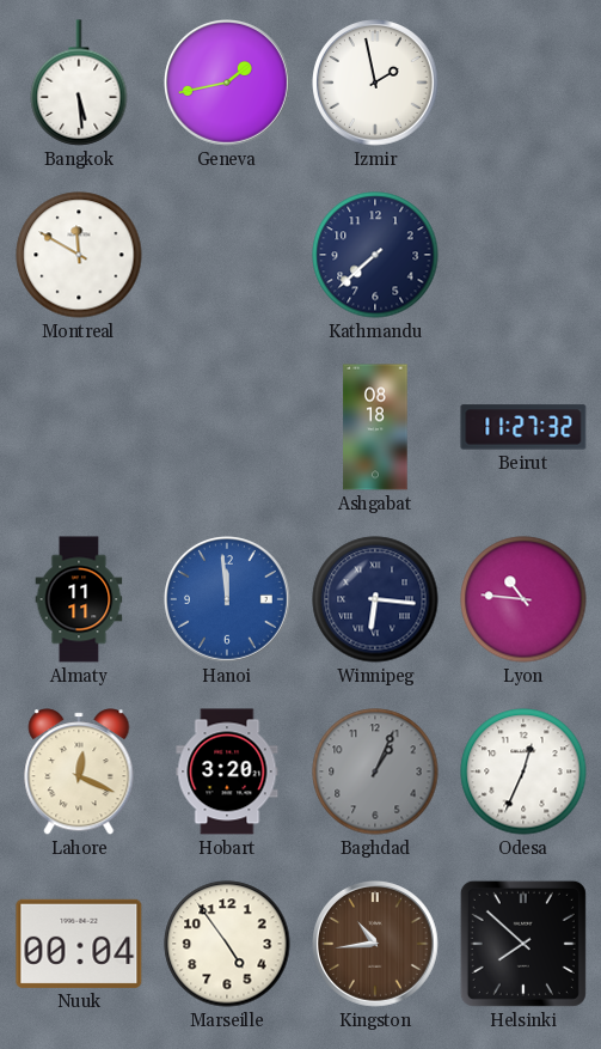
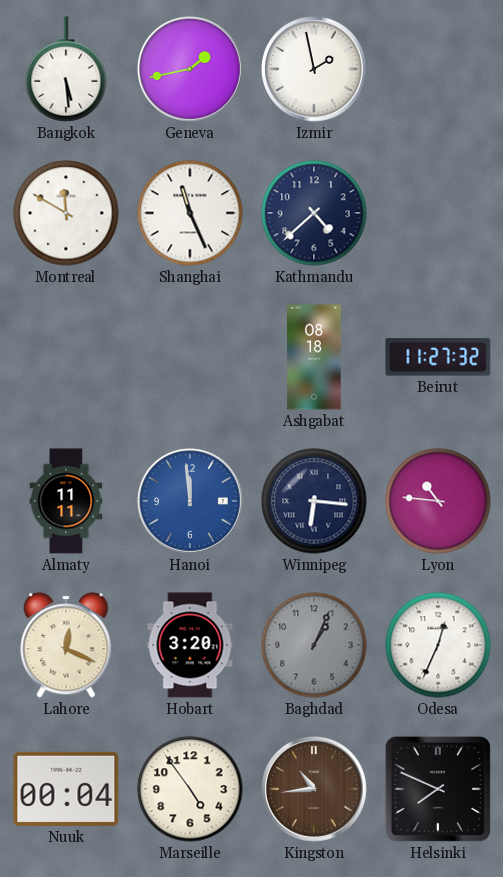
Shanghai: none -> 11:26 (190, 213)
Kathmandu: 7:38 -> 4:38 (314, 213)
Helsinki: 7:52 -> 7:49 (438, 789)
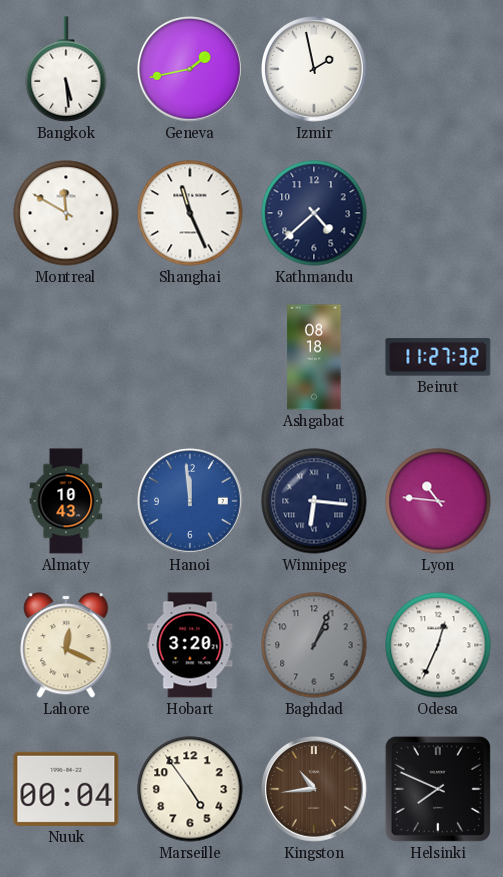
Almaty: 11:11 -> 10:43 (66, 501)
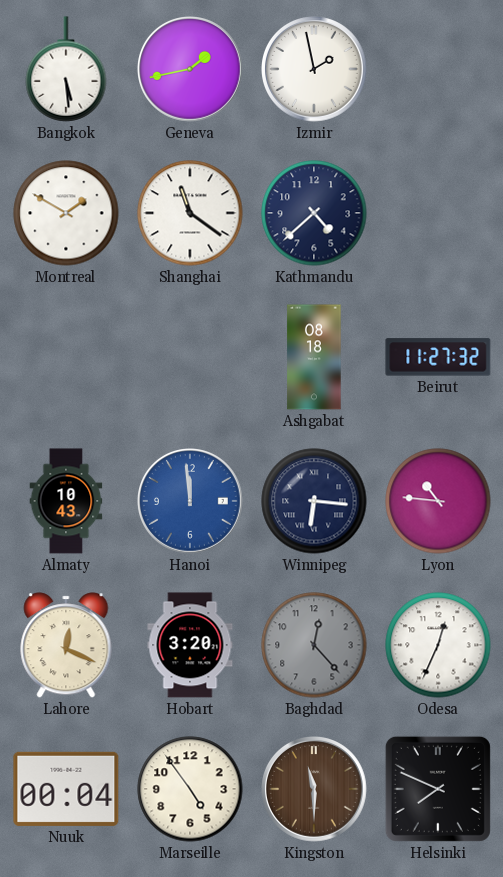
Montreal: 11:50 -> 1:50 (66, 213)
Shanghai: 11:26 -> 11:21 (190, 213)
Baghdad: 1:04 -> 12:23 (314, 645)
Kingston: 10:44 -> 11:30 (315, 790)
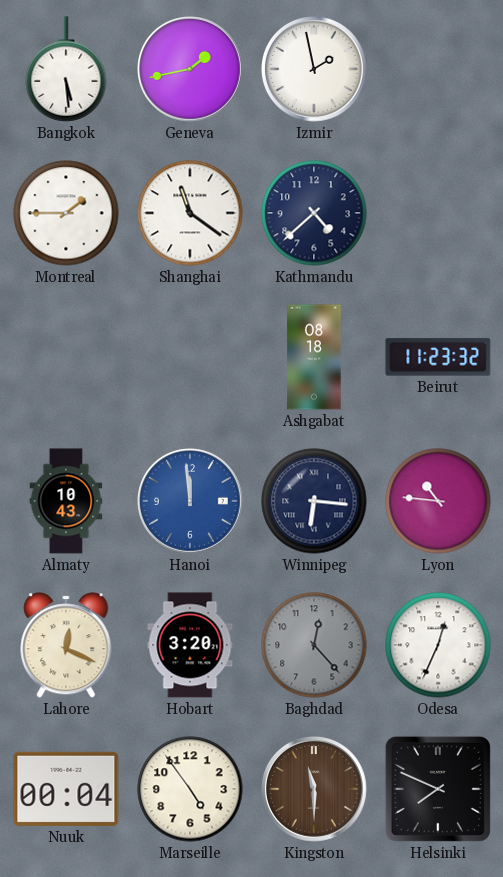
Montreal: 1:50 -> 1:45 (66, 213)
Beirut: 11:27 -> 11:23 (438, 357)
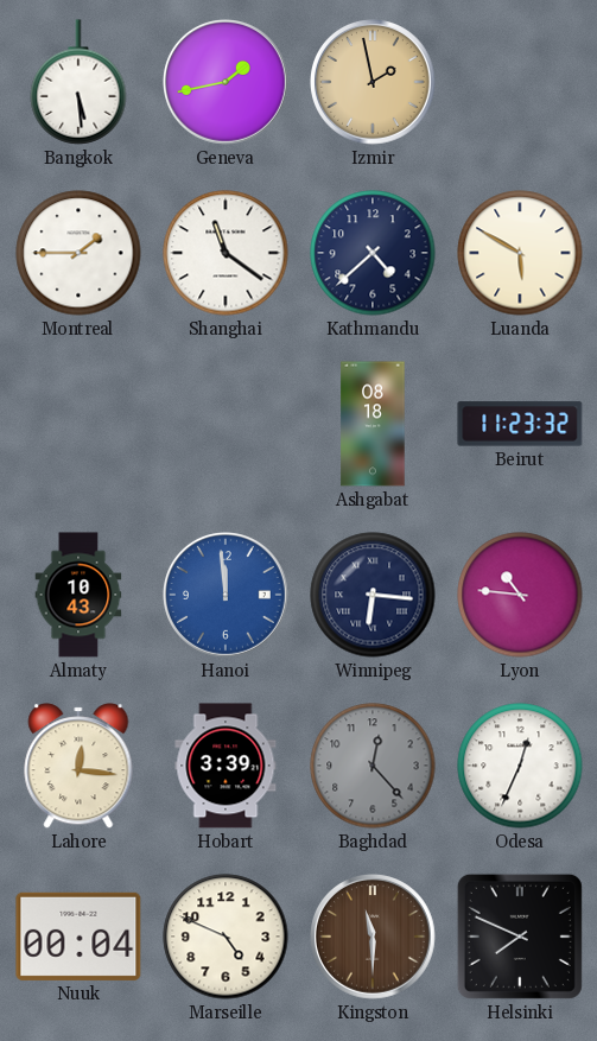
Izmir dial: white -> champagne (374, 83)
Luanda: none -> 5:50 (520, 253)
Lahore: 12:19 -> 12:16 (78, 766)
Hobart: 3:20 -> 3:39 (226, 766)
Marseille: 4:54 -> 4:49 (226, 937)
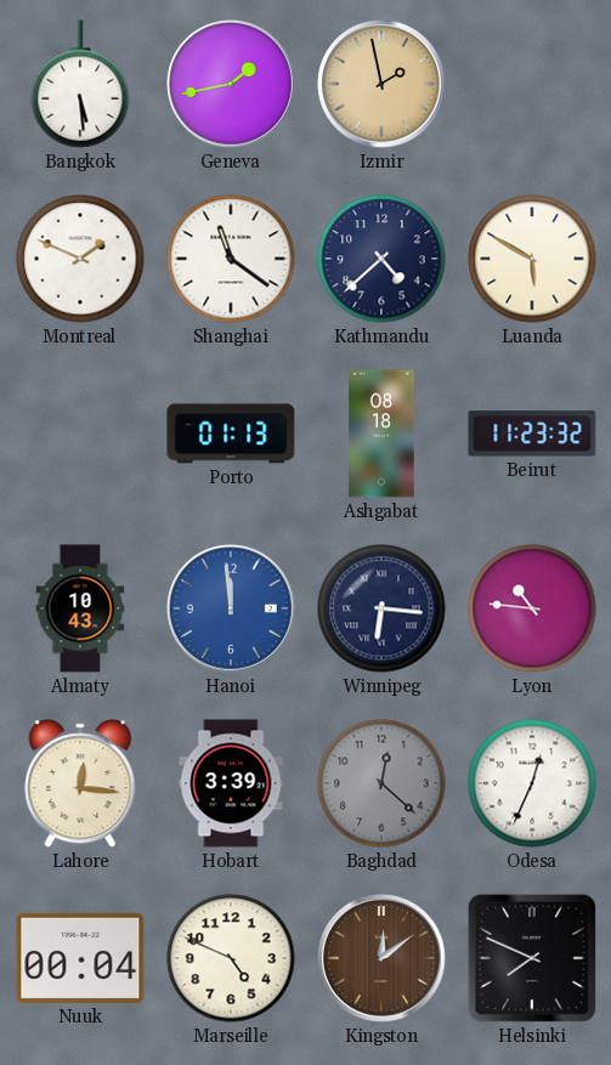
Montreal: 1:45 -> 1:49 (80, 259)
Porto: none -> 01:13 (231, 434)
Baghdad: 12:23 -> 12:22 (381, 783)
Kingston: 11:30 -> 12:09 (383, 959)
